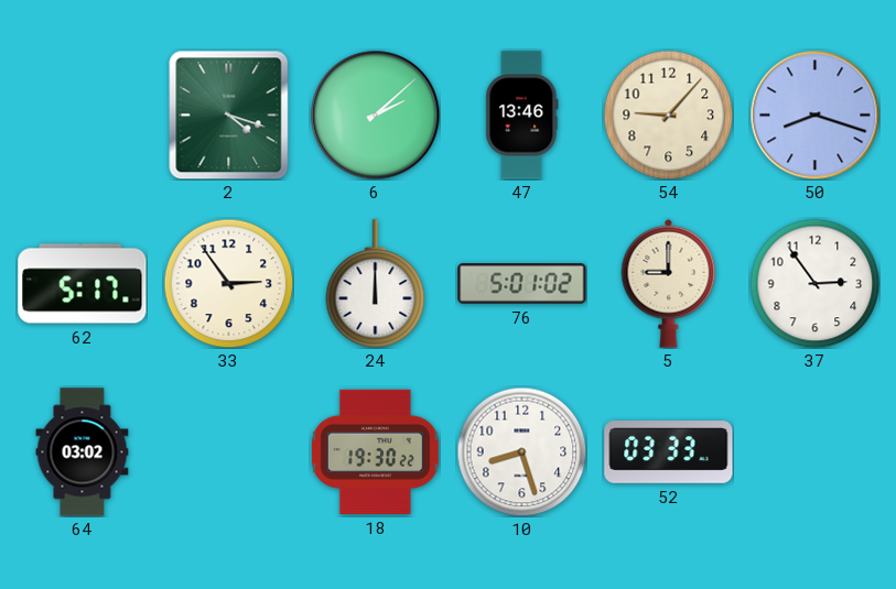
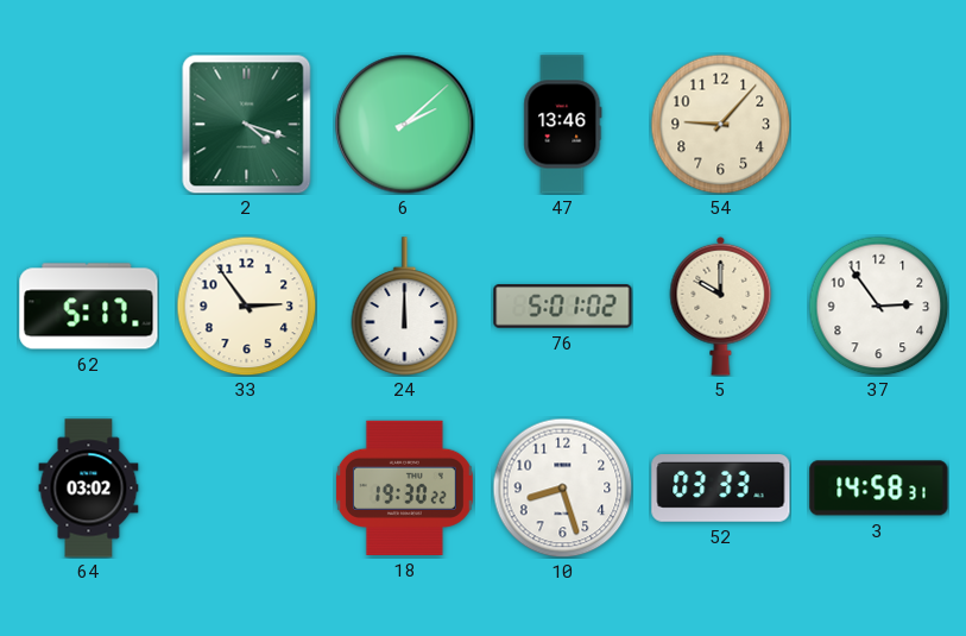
50: 8:18 -> none (814, 114)
5: 9:00 -> 10:00 (721, 306)
3: none -> 14:58 (879, 489)
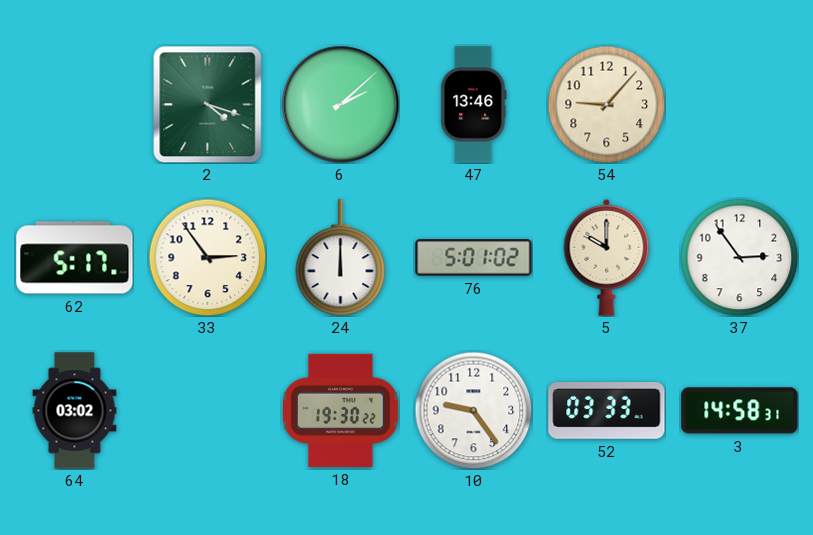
10: 8:27 -> 9:24 (473, 410)
